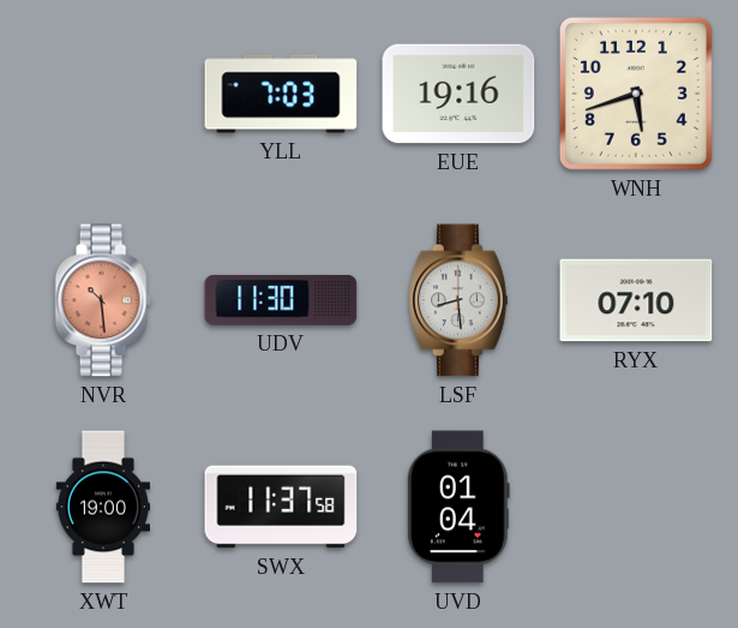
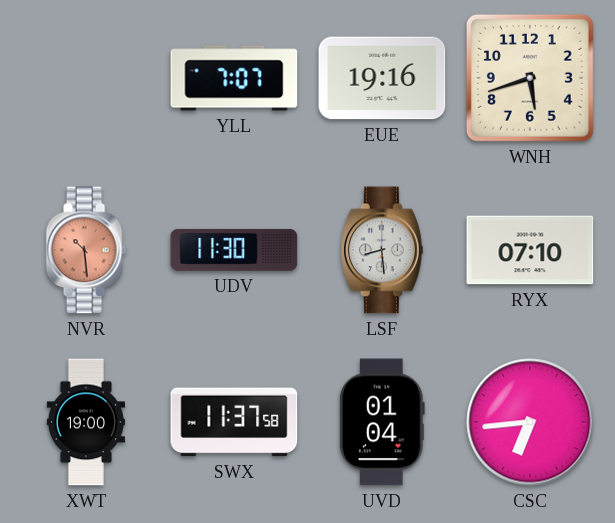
YLL: 7:03 -> 7:07 (234, 78)
CSC: none -> 6:44 (530, 422)
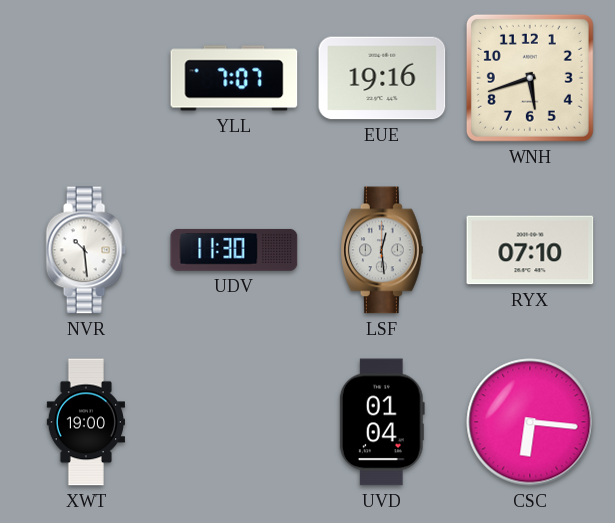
NVR dial: salmon -> white (86, 250)
LSF: 8:29 -> 12:29 (383, 250)
SWX: 11:37 -> none (234, 422)
CSC: 6:44 -> 6:16 (530, 422)
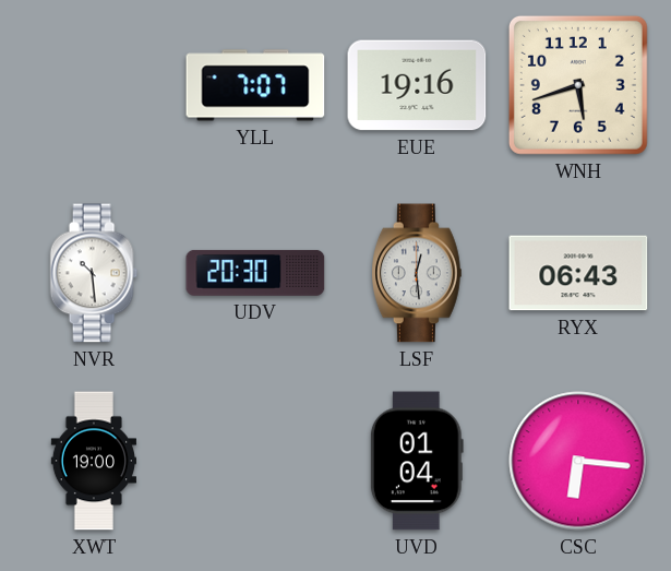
UDV: 11:30 -> 20:30 (255, 273)
RYX: 07:10 -> 06:43 (578, 273)
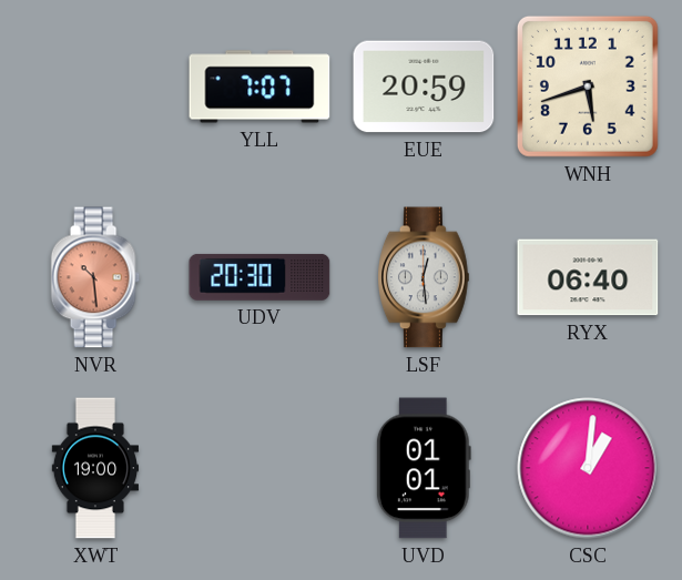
EUE: 19:16 -> 20:59 (424, 87)
NVR dial: white -> salmon (95, 277)
RYX: 06:43 -> 06:40 (588, 277)
UVD: 01:04 -> 01:01 (424, 468)
CSC: 6:16 -> 1:01 (588, 468)
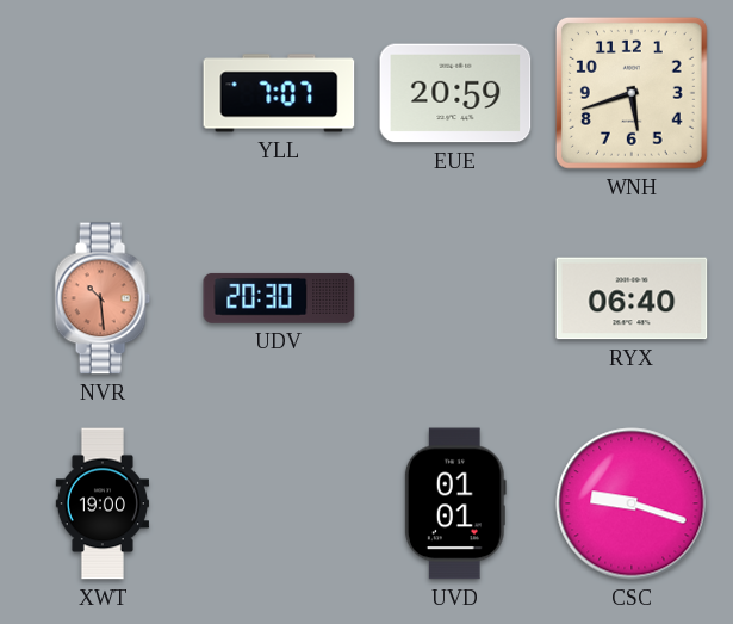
LSF: 12:29 -> none (425, 277)
CSC: 1:01 -> 9:18 (632, 503)
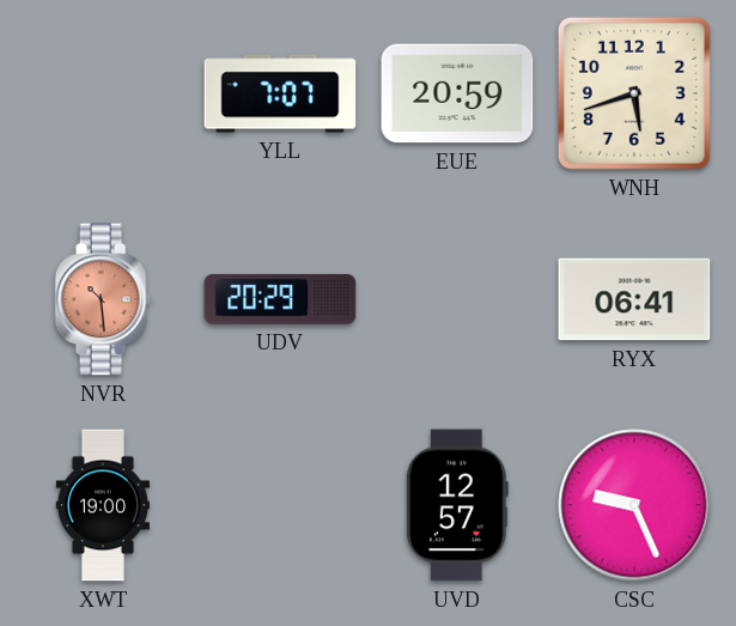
UDV: 20:30 -> 20:29 (280, 299)
RYX: 06:40 -> 06:41 (634, 299)
UVD: 01:01 -> 12:57 (457, 505)
CSC: 9:18 -> 9:26 (634, 505)
